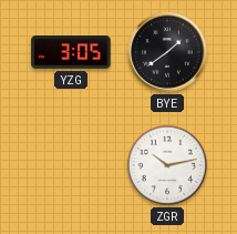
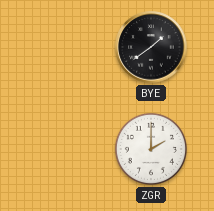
YZG: 3:05 -> none (71, 53)
ZGR: 10:13 -> 2:00 (151, 149)
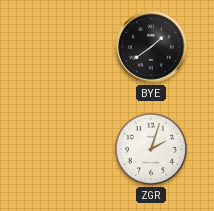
ZGR: 2:00 -> 2:03 (151, 149)
